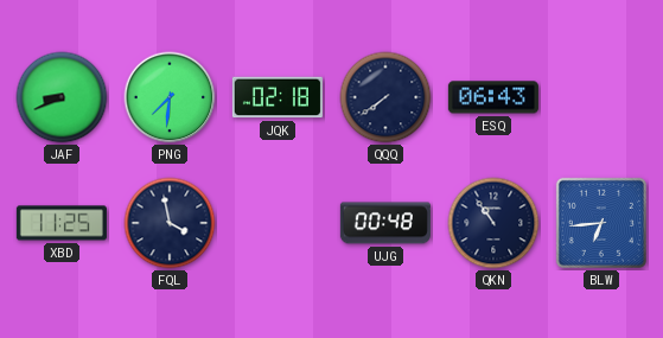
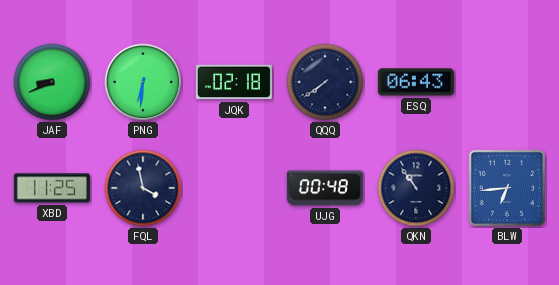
PNG: 7:31 -> 6:31 (143, 82)
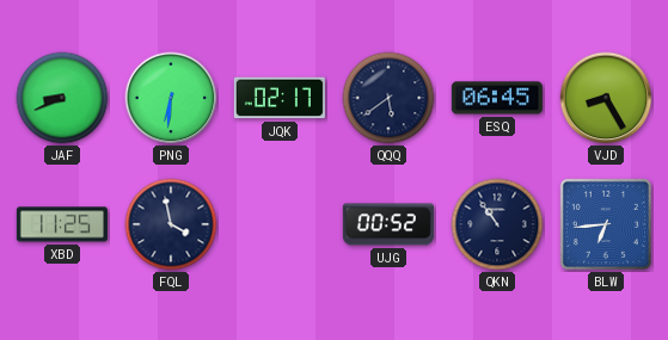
JQK: 02:18 -> 02:17 (280, 98)
QQQ: 7:39 -> 5:39 (388, 98)
ESQ: 06:43 -> 06:45 (497, 98)
VJD: none -> 8:25 (606, 98)
UJG: 00:48 -> 00:52 (388, 224)
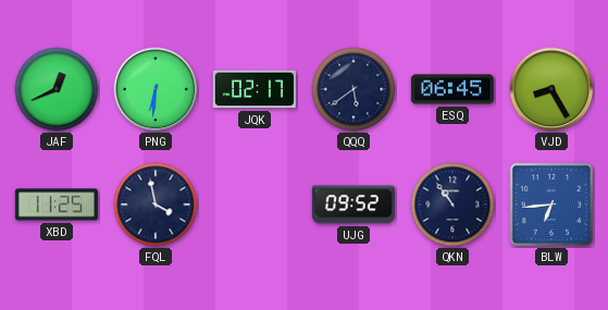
JAF: 8:41 -> 12:41 (57, 89)
UJG: 00:52 -> 09:52 (353, 204)
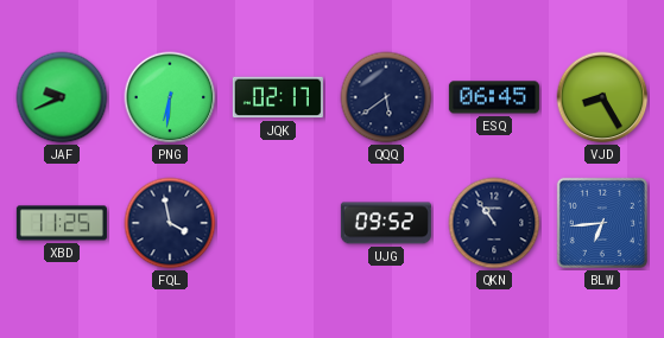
JAF: 12:41 -> 9:41 (62, 97)
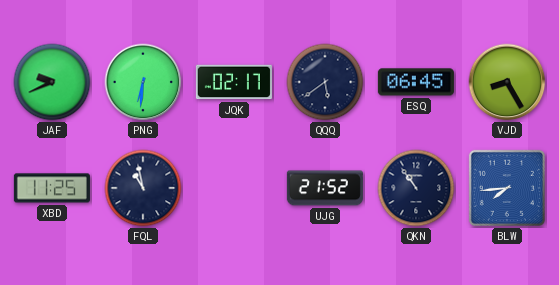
FQL: 3:58 -> 10:58 (143, 188)
UJG: 09:52 -> 21:52 (325, 188)
BLW: 6:44 -> 7:44 (507, 188)
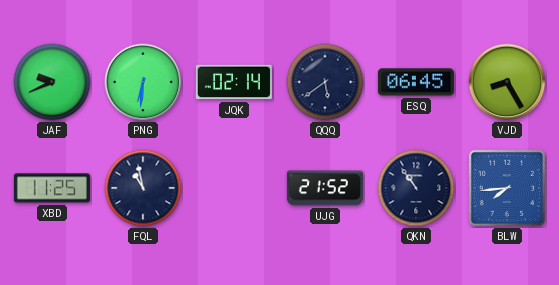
JQK: 02:17 -> 02:14 (234, 82)
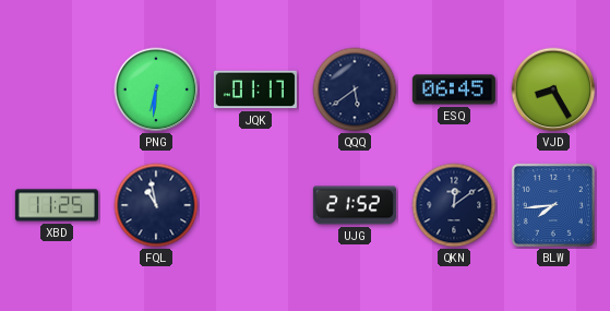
JAF: 9:41 -> none (52, 82)
JQK: 02:14 -> 01:17 (255, 89)
QKN: 10:54 -> 12:09 (454, 205)
